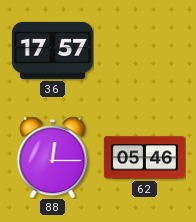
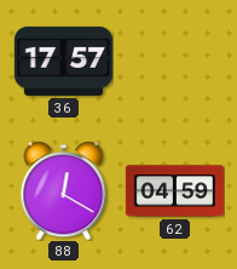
88: 12:15 -> 12:20 (64, 190)
62: 05:46 -> 04:59 (174, 191)
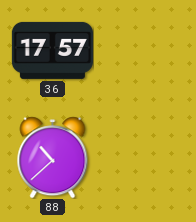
88: 12:20 -> 10:38 (53, 157)
62: 04:59 -> none (174, 191)
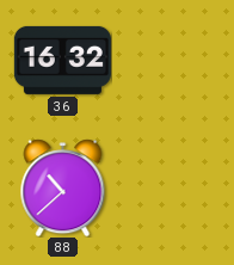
36: 17:57 -> 16:32 (62, 60)
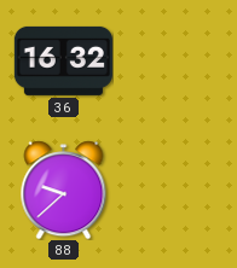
88: 10:38 -> 9:38 (64, 190)
